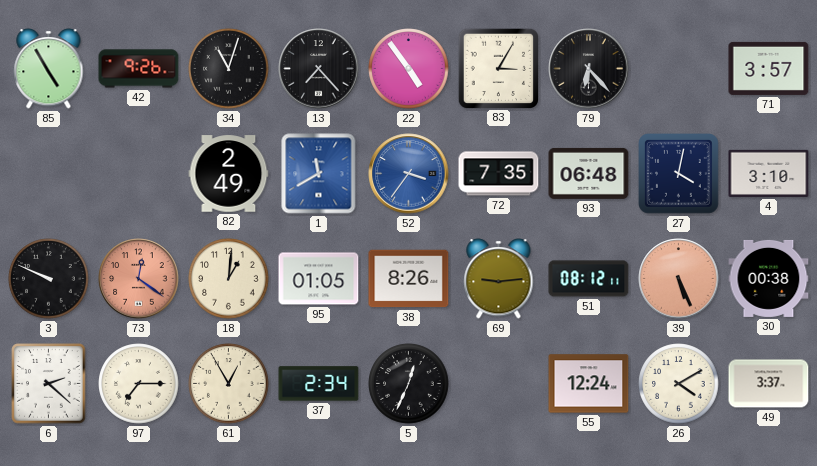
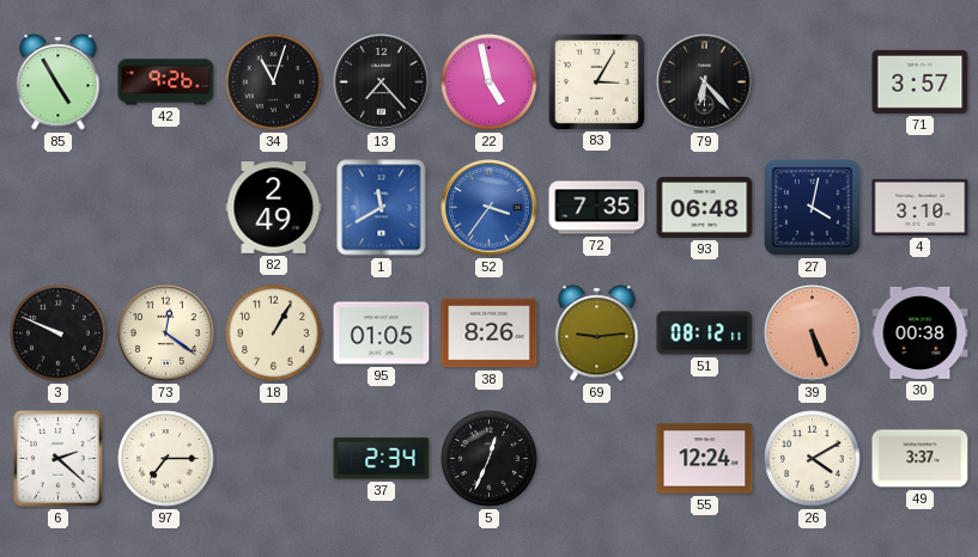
22: 4:54 -> 4:58 (490, 82)
73 dial: salmon -> cream (166, 333)
18: 1:01 -> 1:05 (274, 333)
61: 12:55 -> none (229, 384)
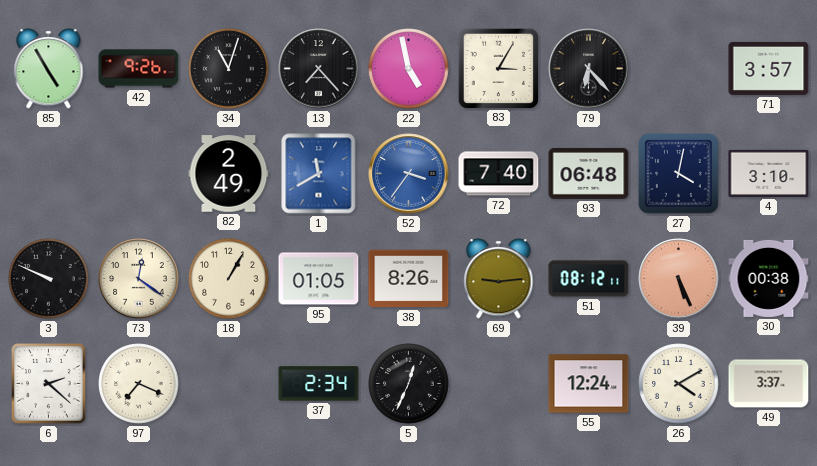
72: 7:35 -> 7:40 (499, 174)
97: 7:15 -> 7:19 (139, 384)
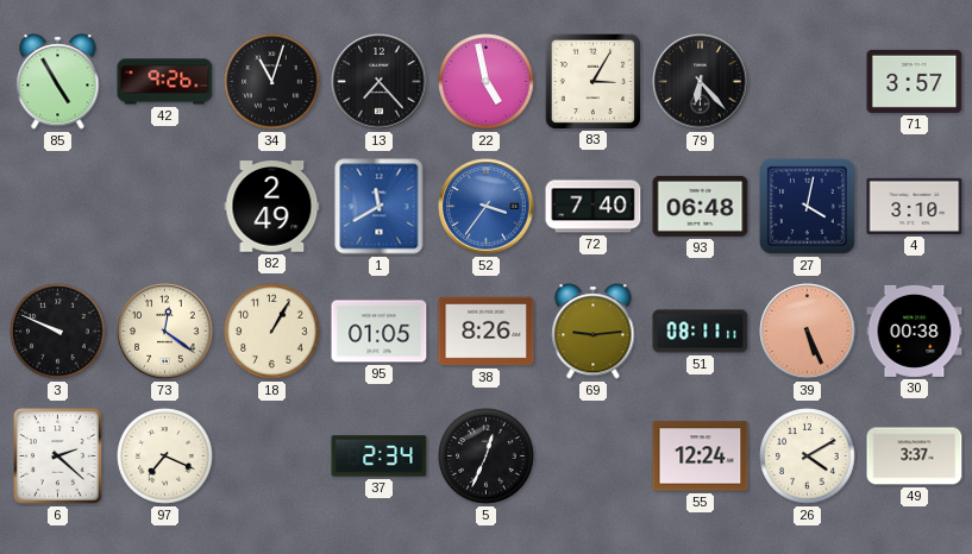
51: 08:12 -> 08:11 (701, 332)
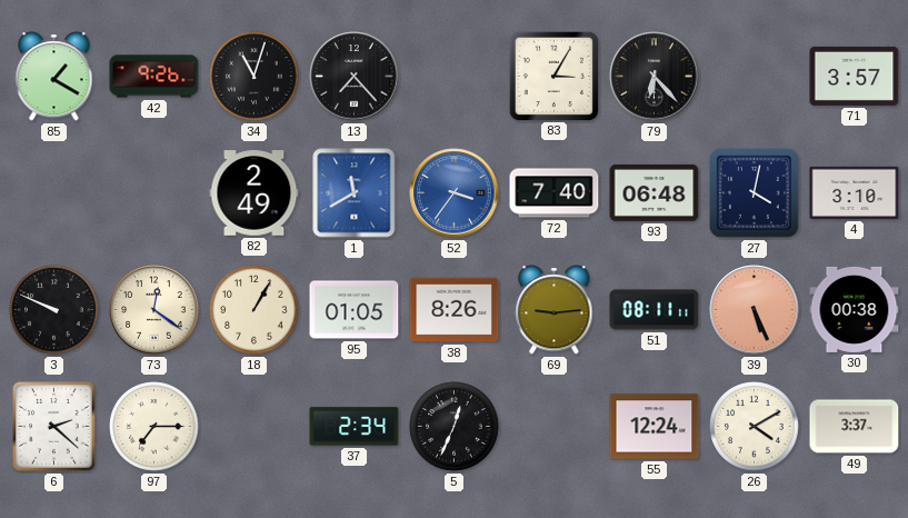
85: 4:55 -> 1:20 (54, 77)
22: 4:58 -> none (487, 82)
97: 7:19 -> 7:15 (154, 427)
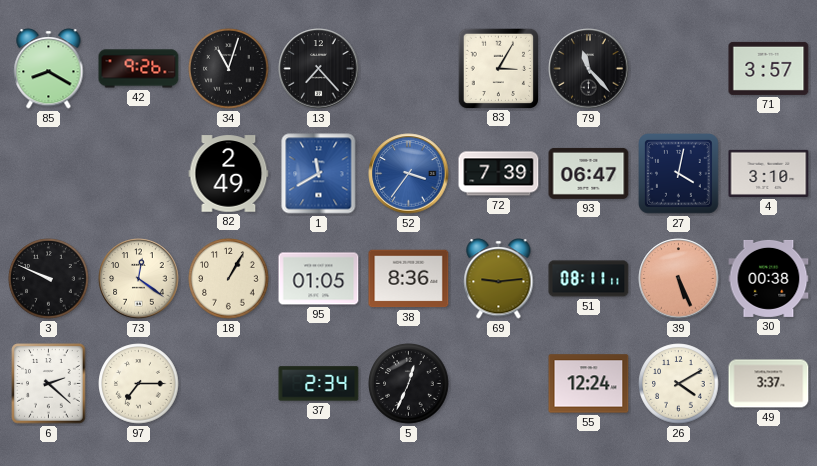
85: 1:20 -> 8:20 (49, 69)
79: 6:23 -> 11:23 (589, 69)
72: 7:40 -> 7:39 (499, 174)
93: 06:48 -> 06:47 (589, 173)
38: 8:26 -> 8:36 (409, 279)
